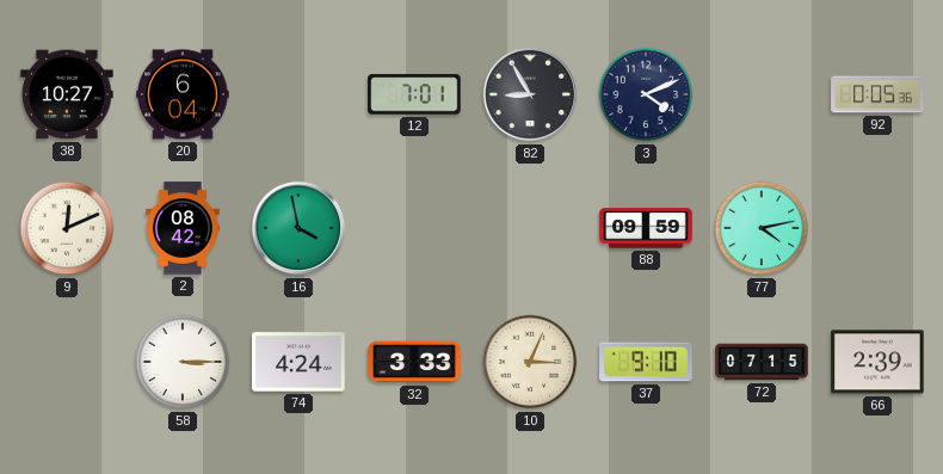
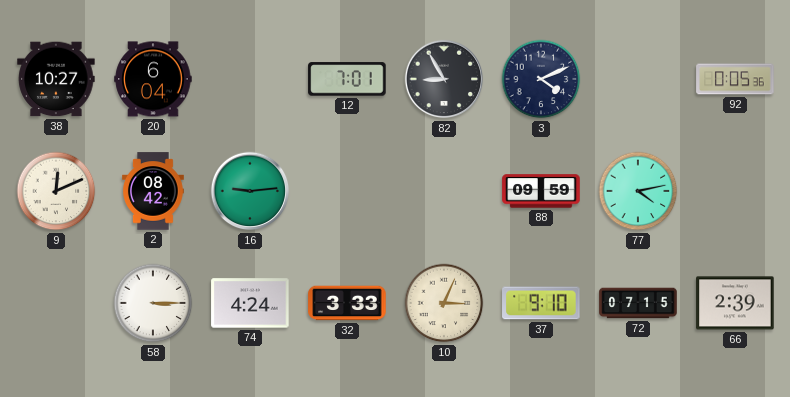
16: 3:58 -> 9:14 (250, 191)
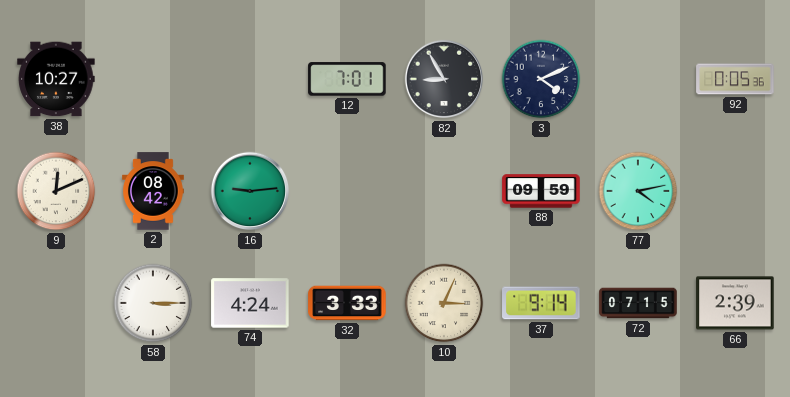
20: 6:04 -> none (153, 79)
37: 9:10 -> 9:14 (541, 303)
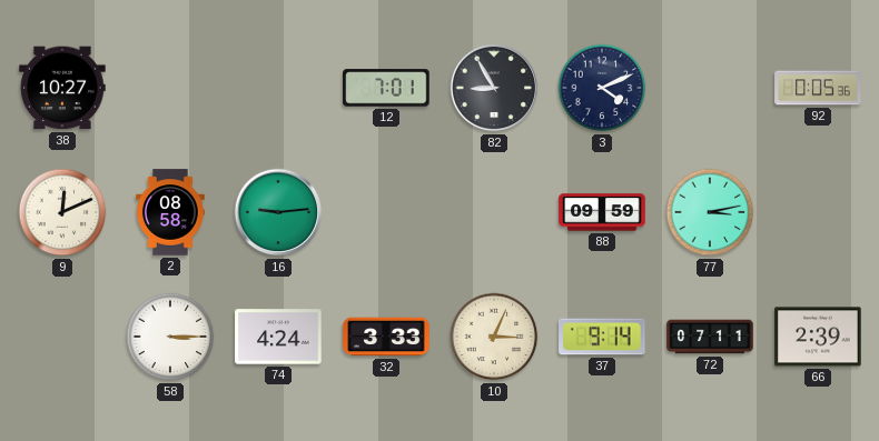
2: 08:42 -> 08:58 (171, 212)
77: 4:13 -> 3:13 (710, 212)
72: 07:15 -> 07:11 (710, 337)
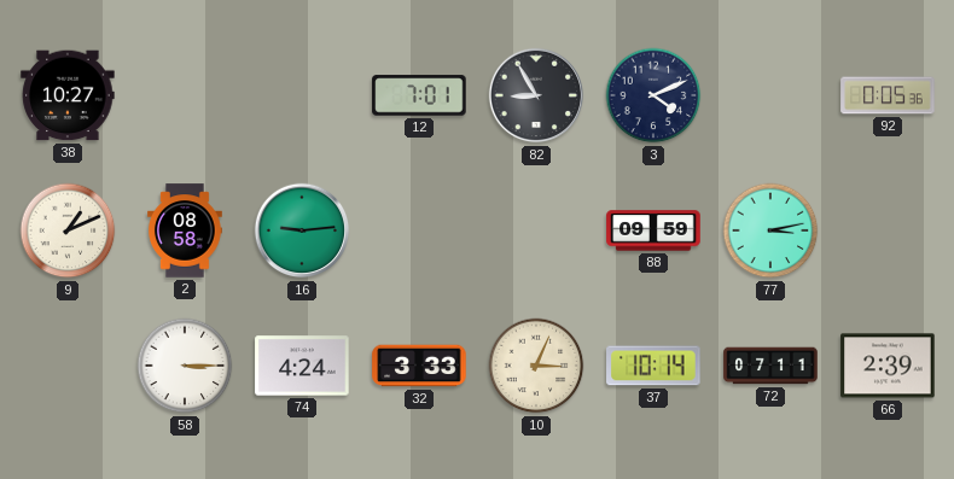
9: 12:11 -> 1:11 (68, 230)
37: 9:14 -> 10:14 (653, 366)
